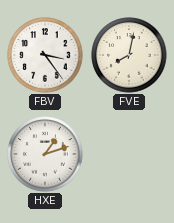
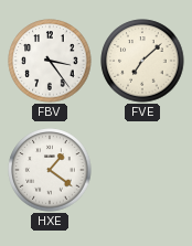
FVE: 8:02 -> 7:08 (142, 61)
HXE: 1:12 -> 1:21 (50, 170)
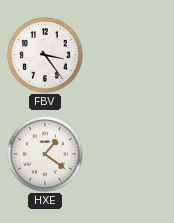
FVE: 7:08 -> none (142, 61)
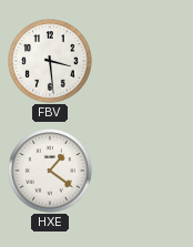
FBV: 3:24 -> 3:29 (50, 61)
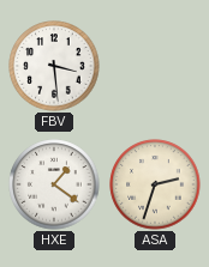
ASA: none -> 2:33 (155, 184)
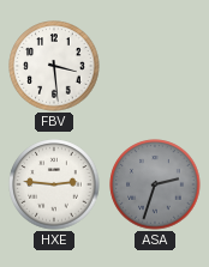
HXE: 1:21 -> 2:46 (54, 184)
ASA dial: cream -> grey (155, 184)
